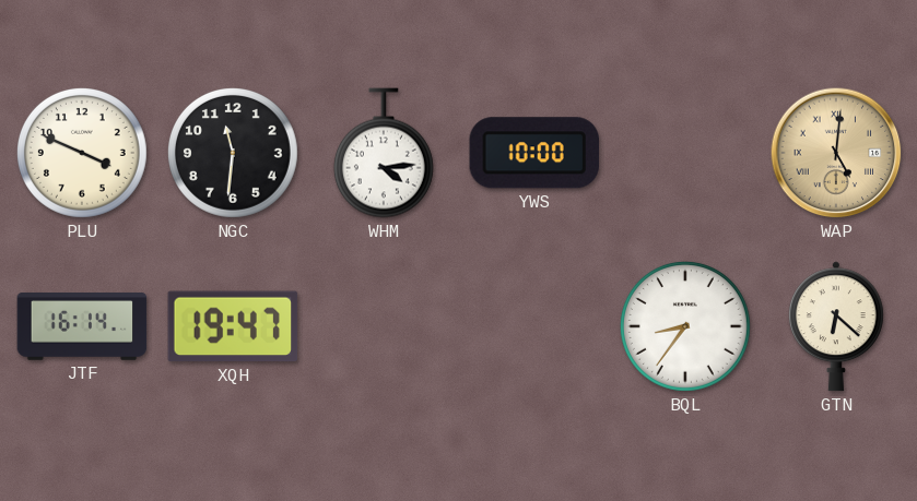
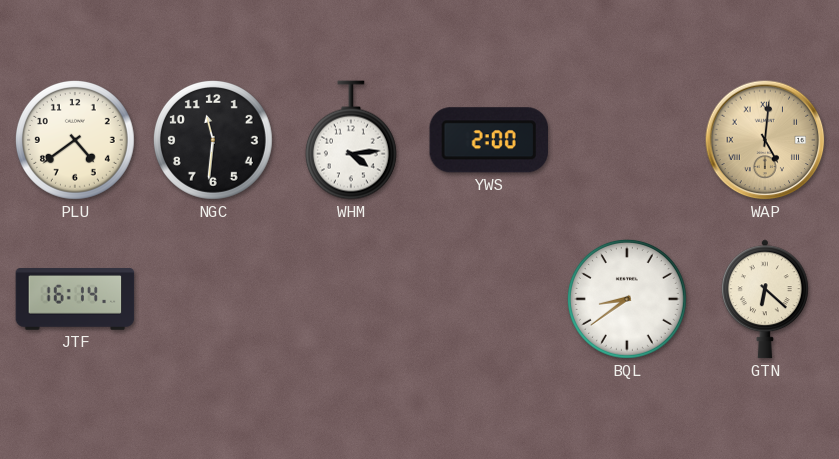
PLU: 3:49 -> 4:39 (75, 140)
YWS: 10:00 -> 2:00 (488, 140)
XQH: 19:47 -> none (233, 326)
BQL: 8:36 -> 8:39 (627, 299)
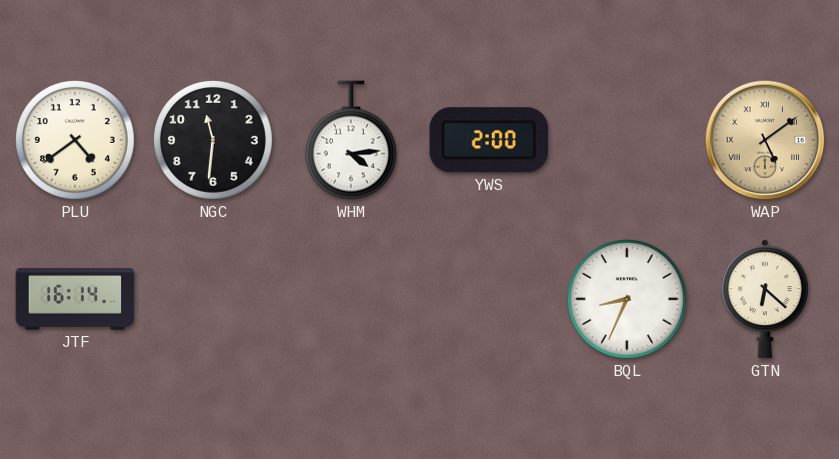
WAP: 5:01 -> 5:09 (765, 140)
BQL: 8:39 -> 8:34 (627, 299)
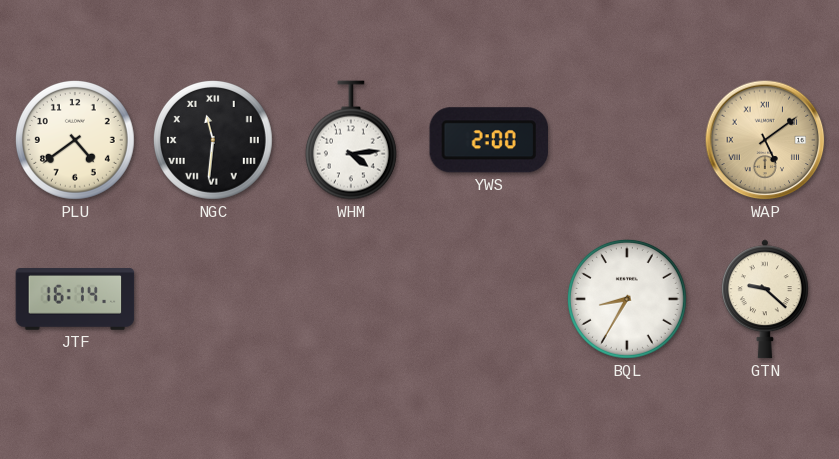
NGC numerals: Arabic -> Roman (213, 140)
BQL: 8:34 -> 8:35 (627, 299)
GTN: 6:22 -> 9:22 (765, 299)
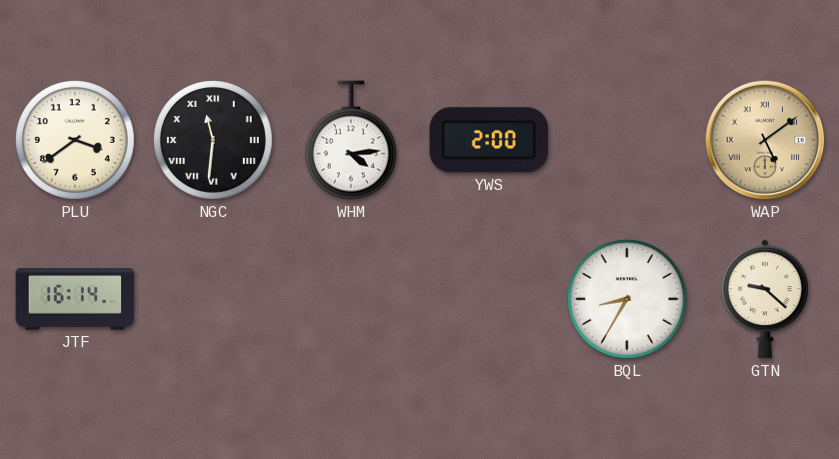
PLU: 4:39 -> 3:39 (75, 140)
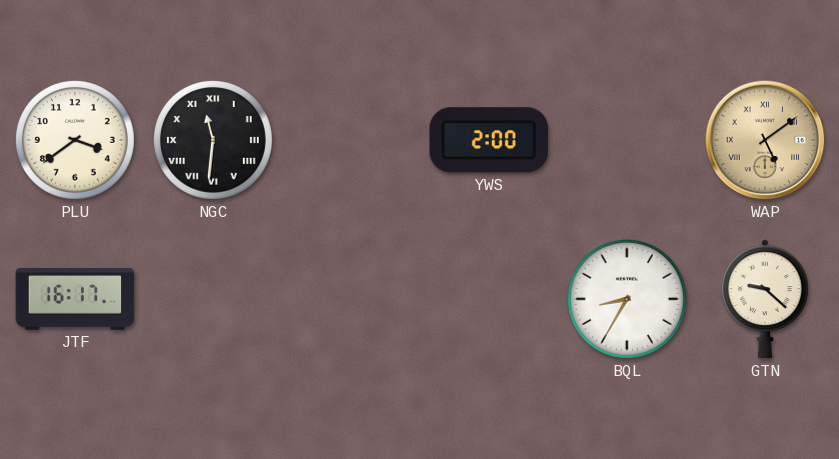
WHM: 4:14 -> none (351, 140)
JTF: 16:14 -> 16:17 (75, 300)
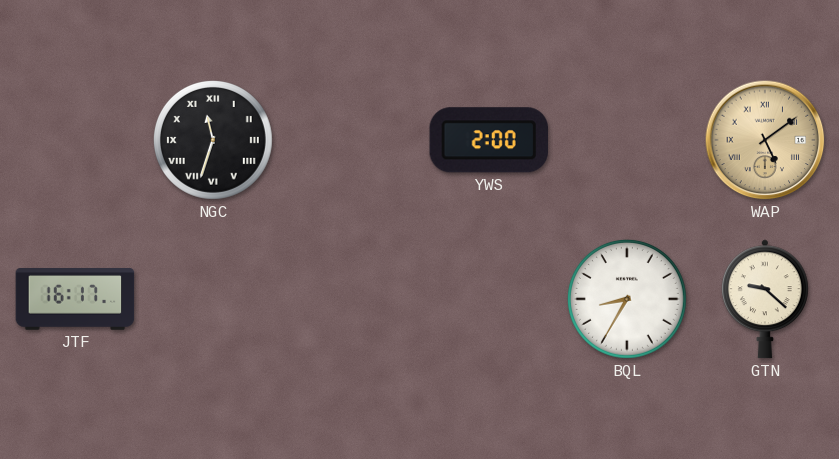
PLU: 3:39 -> none (75, 140)
NGC: 11:31 -> 11:33 (213, 140)
